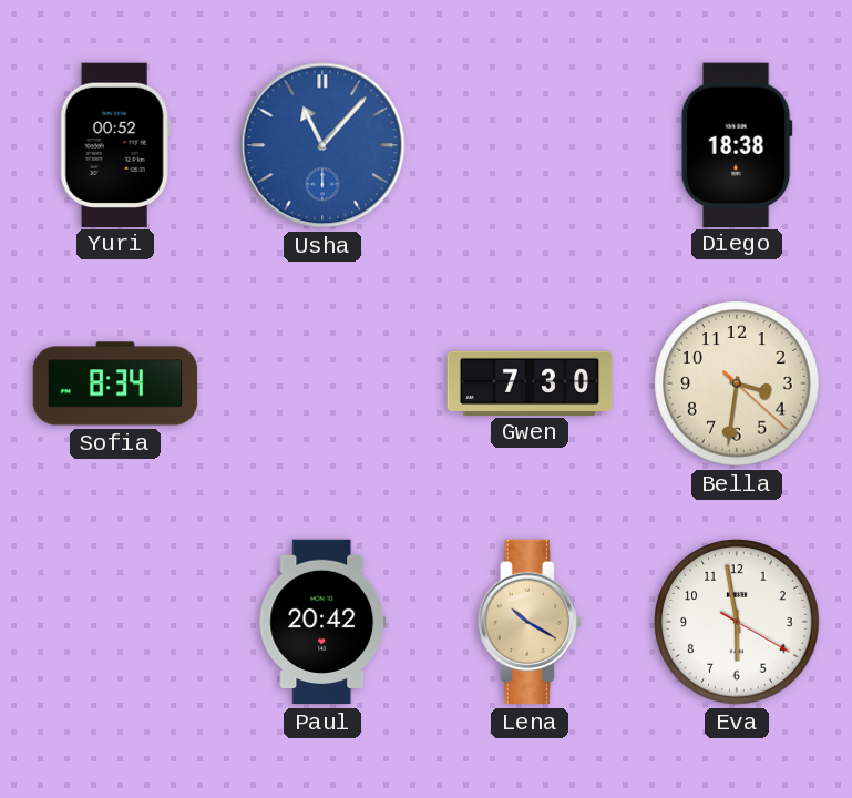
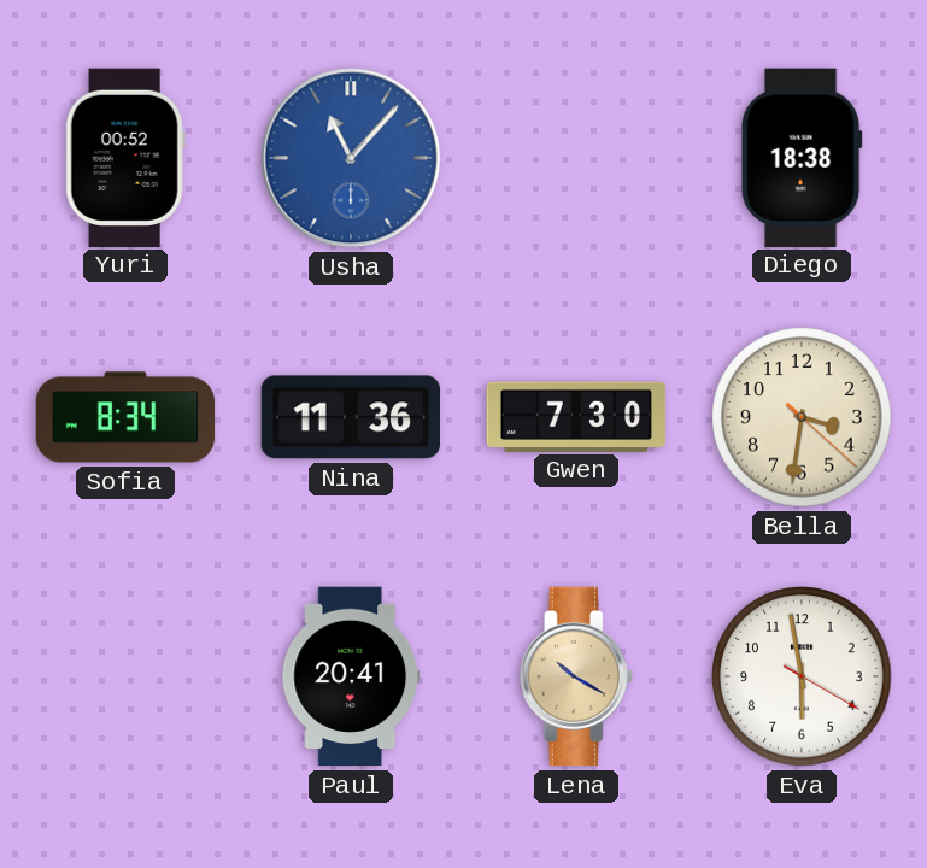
Nina: none -> 11:36 (351, 417)
Paul: 20:42 -> 20:41 (351, 676)
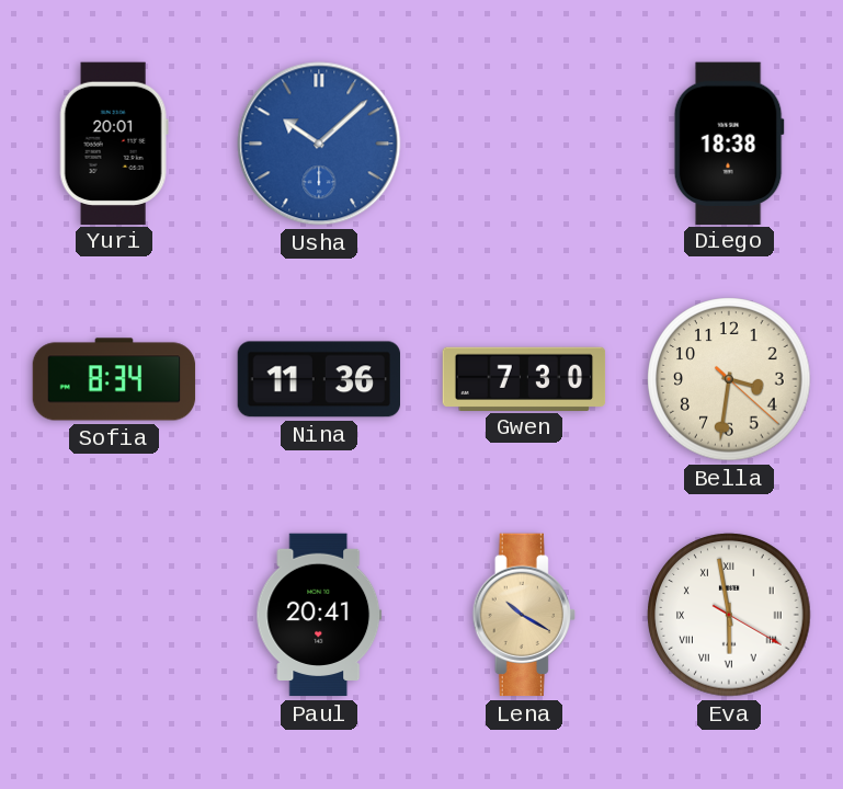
Yuri: 00:52 -> 20:01 (114, 142)
Usha: 11:07 -> 10:08 (319, 144)
Eva numerals: Arabic -> Roman (729, 615)
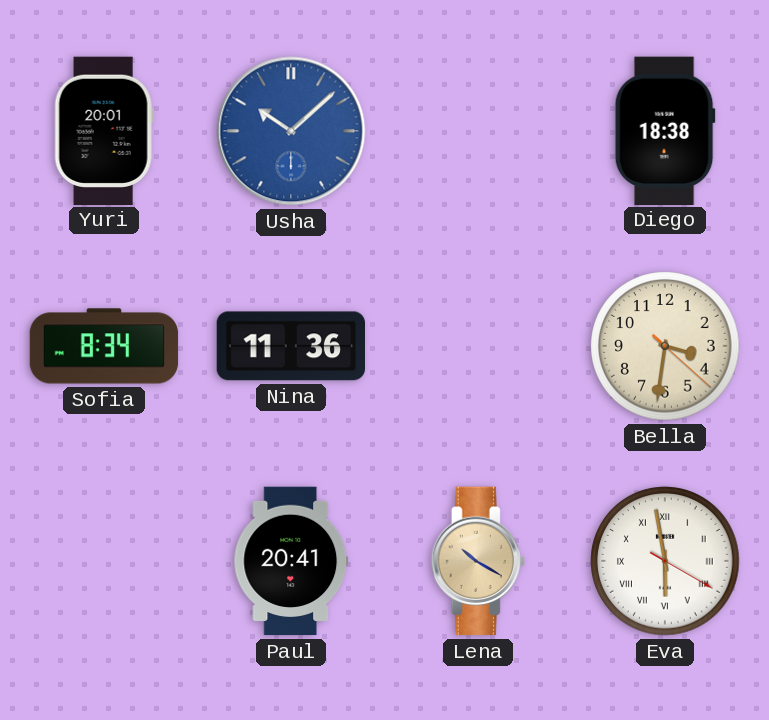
Gwen: 7:30 -> none (524, 378)
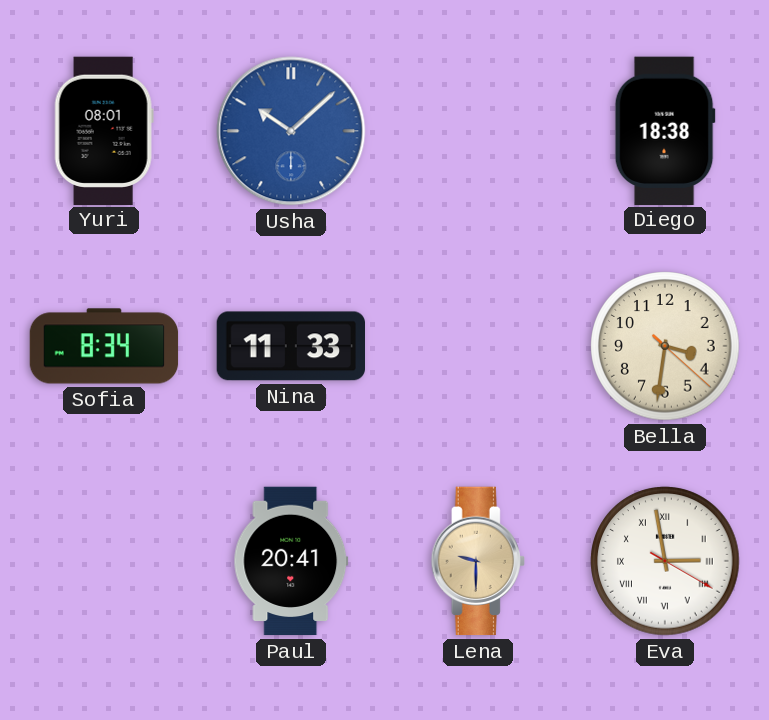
Yuri: 20:01 -> 08:01 (104, 130)
Nina: 11:36 -> 11:33 (291, 346)
Lena: 10:20 -> 9:30 (478, 561)
Eva: 5:58 -> 2:58 (665, 561)
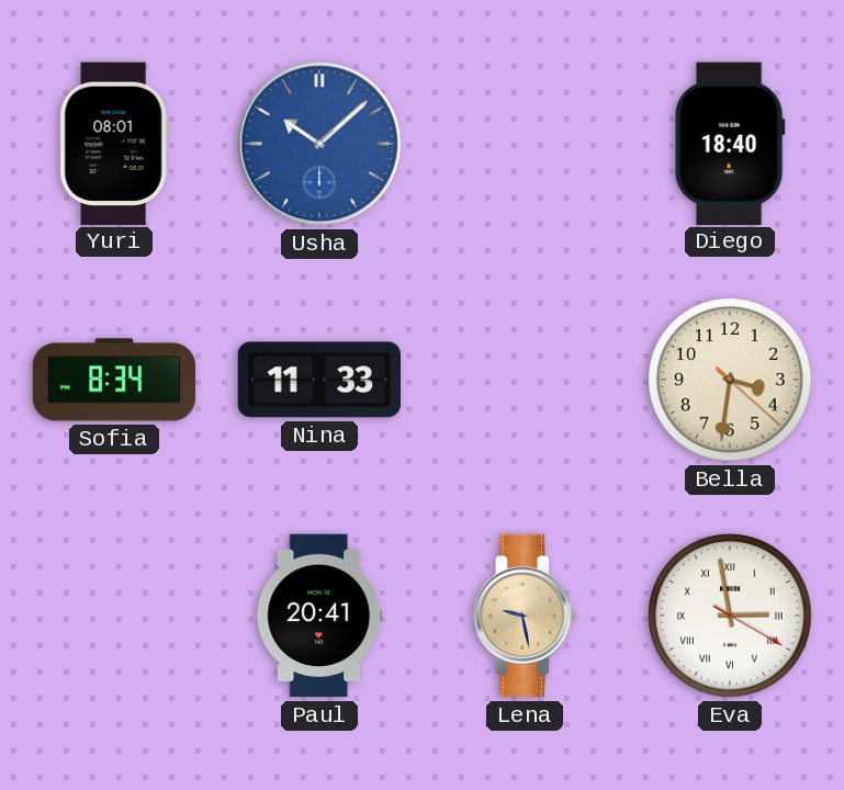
Diego: 18:38 -> 18:40 (730, 143)
Lena: 9:30 -> 9:28 (525, 616)
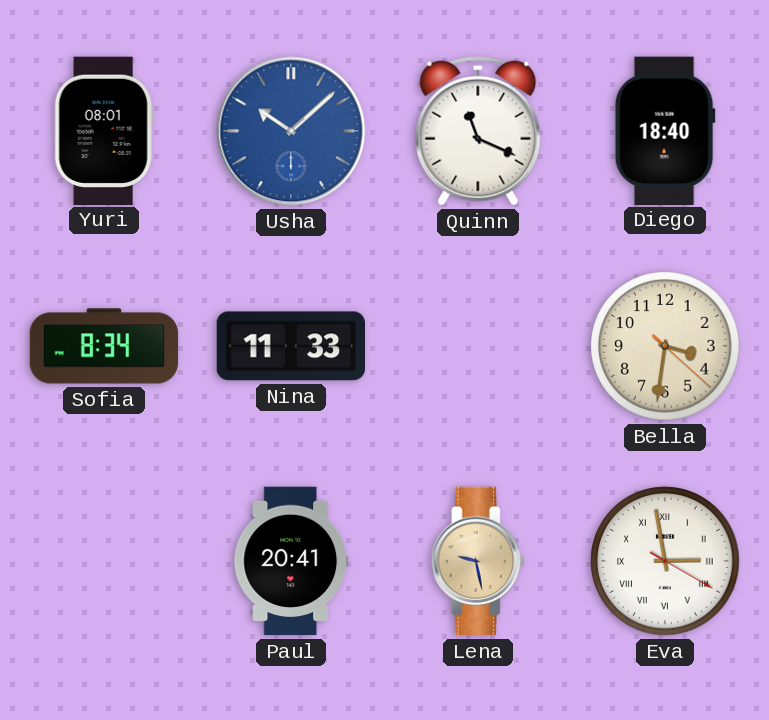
Quinn: none -> 11:19 (478, 131)
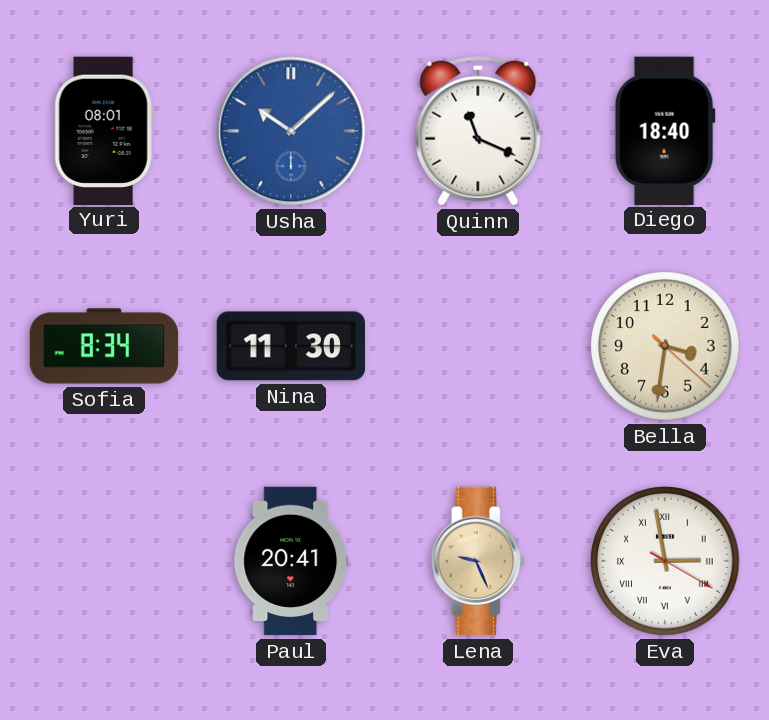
Nina: 11:33 -> 11:30 (291, 346)
Lena: 9:28 -> 9:26 (478, 561)
